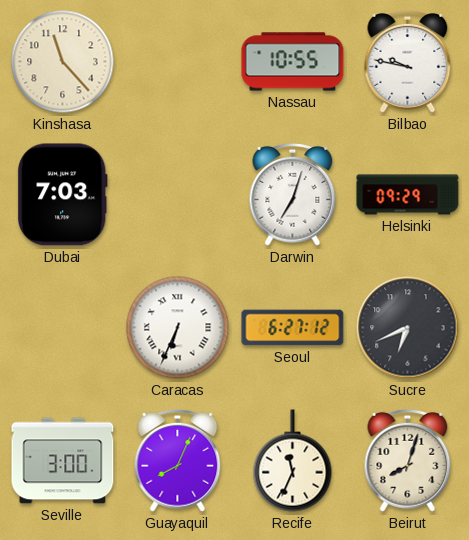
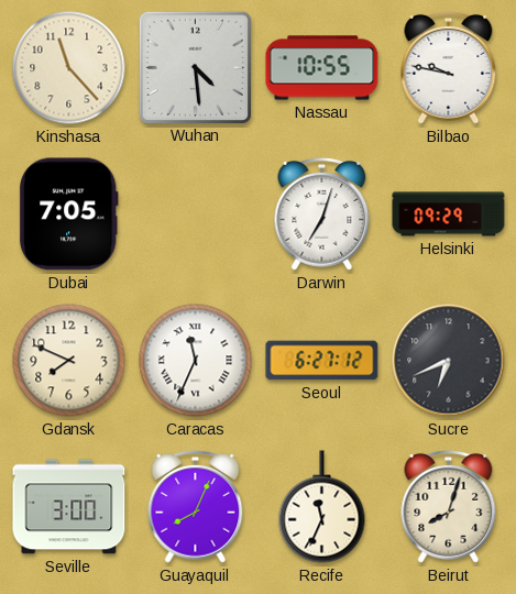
Wuhan: none -> 4:29 (195, 67)
Dubai: 7:03 -> 7:05 (68, 215)
Gdansk: none -> 7:49 (69, 361)
Caracas: 6:34 -> 11:34 (196, 361)
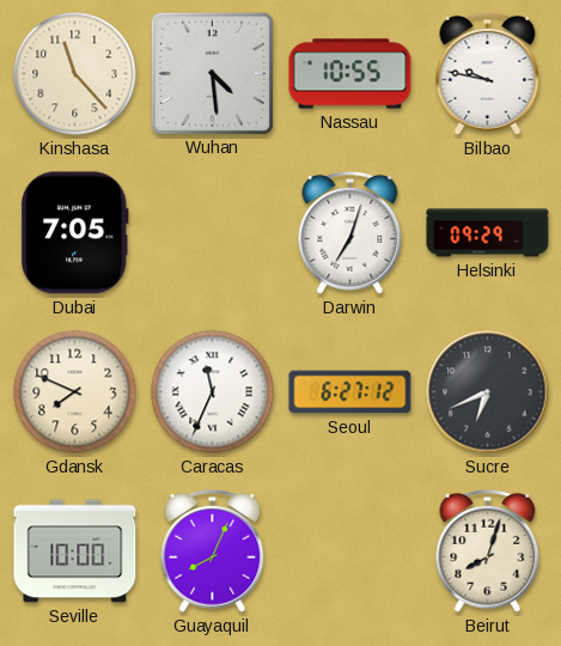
Seville: 3:00 -> 10:00 (75, 551)
Recife: 11:34 -> none (322, 507)
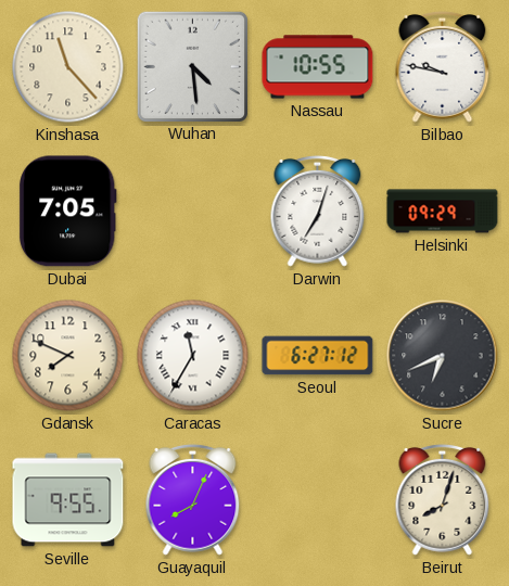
Caracas: 11:34 -> 11:35 (193, 356)
Seville: 10:00 -> 9:55 (68, 500)
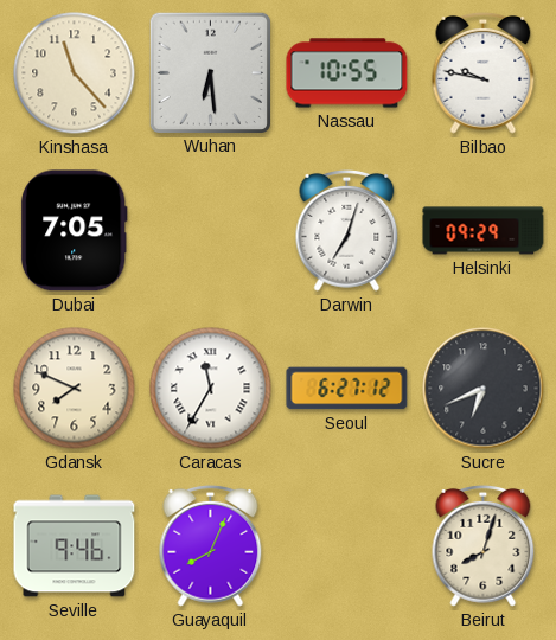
Wuhan: 4:29 -> 6:29 (210, 72)
Seville: 9:55 -> 9:46 (75, 546)
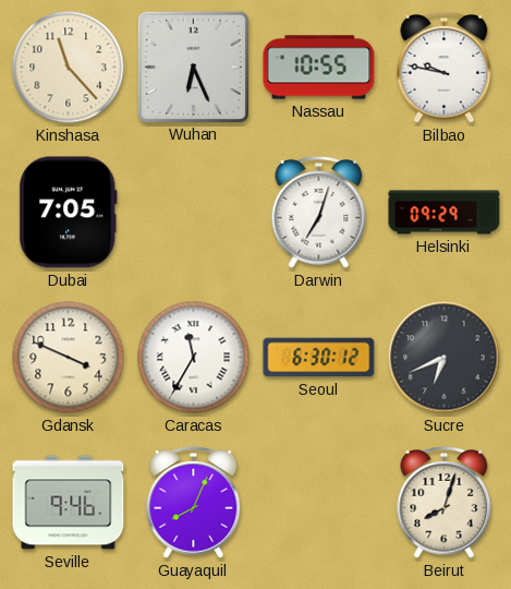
Wuhan: 6:29 -> 6:26 (193, 67)
Gdansk: 7:49 -> 3:49 (69, 358)
Seoul: 6:27 -> 6:30 (319, 358)
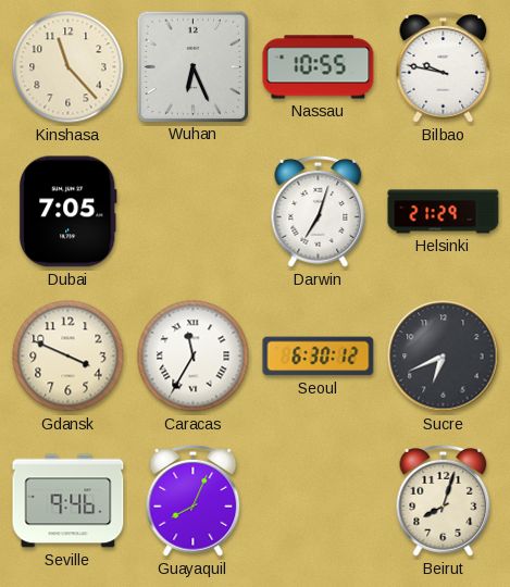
Helsinki: 09:29 -> 21:29 (444, 212)
